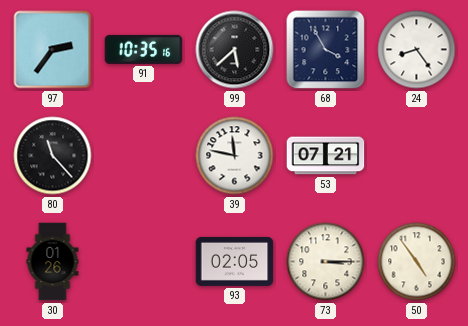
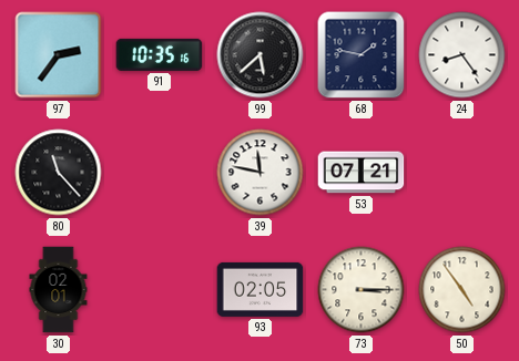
68: 3:55 -> 1:47 (362, 55)
30: 01:26 -> 02:01 (59, 290)
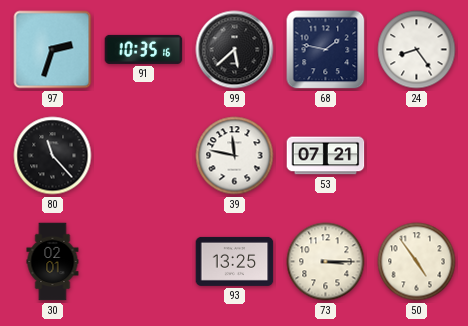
97: 2:36 -> 2:33 (53, 50)
93: 02:05 -> 13:25 (235, 261)
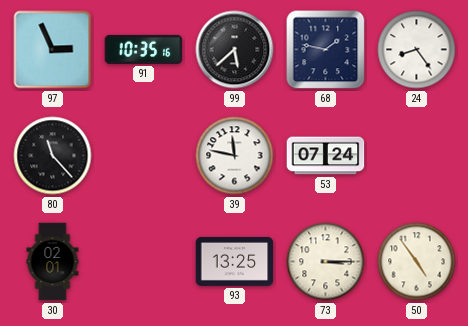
97: 2:33 -> 2:56 (53, 50)
53: 07:21 -> 07:24 (326, 156)
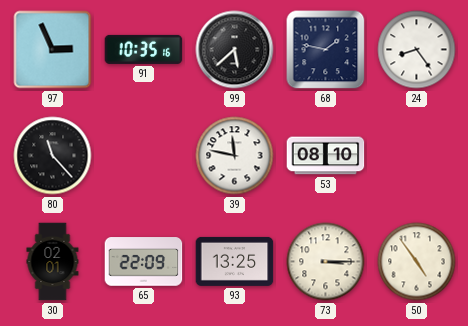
53: 07:24 -> 08:10 (326, 156)
65: none -> 22:09 (144, 262)
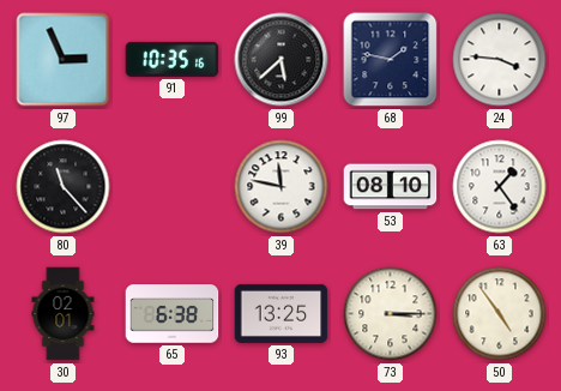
24: 8:24 -> 3:46 (500, 60)
63: none -> 1:24 (500, 187)
65: 22:09 -> 6:38 (173, 314)
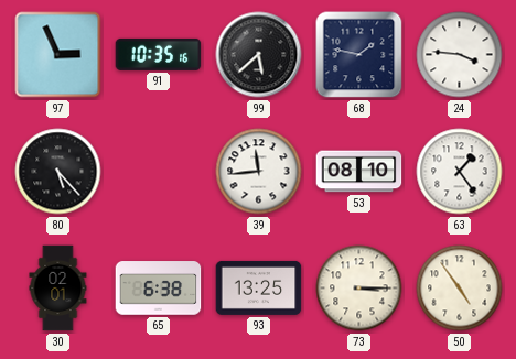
80: 11:23 -> 5:23 (58, 172)
39: 11:47 -> 11:44 (259, 172)
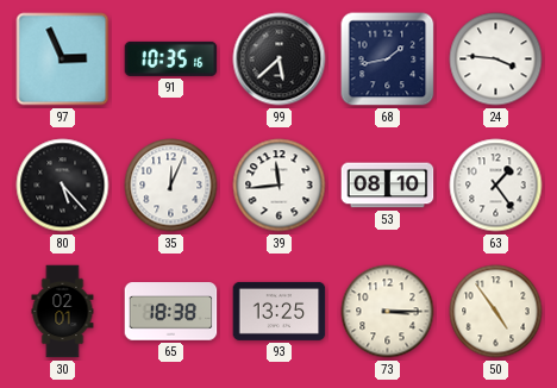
68: 1:47 -> 1:43 (388, 60)
35: none -> 12:04 (171, 186)
65: 6:38 -> 18:38 (171, 312)
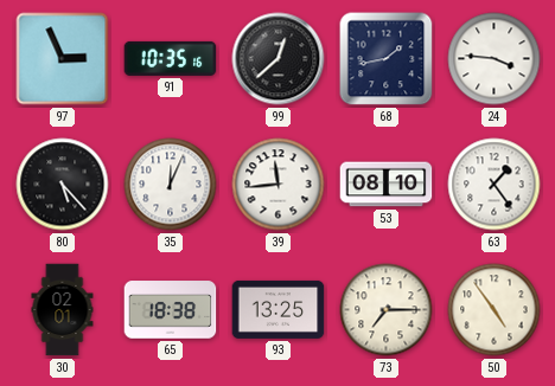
99: 5:38 -> 12:38 (279, 59)
73: 3:15 -> 7:15 (387, 310)
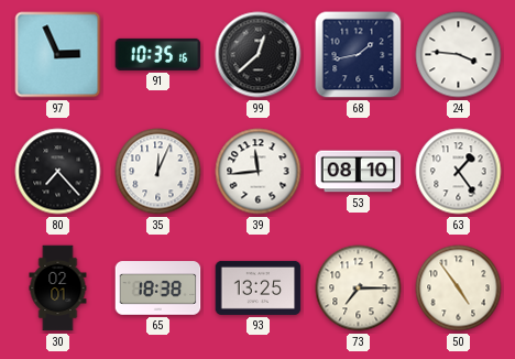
80: 5:23 -> 7:23 (58, 172)
